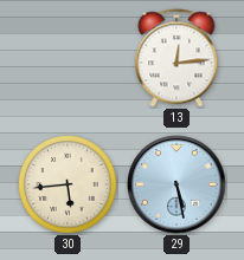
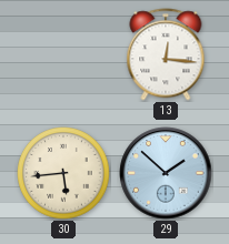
13: 12:14 -> 12:16 (166, 54)
29: 5:28 -> 1:52 (166, 173)
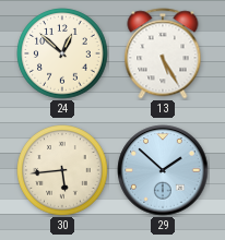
24: none -> 12:52 (62, 53)
13: 12:16 -> 5:25 (163, 53)
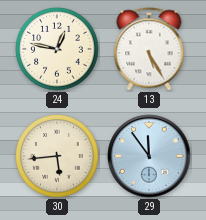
24: 12:52 -> 12:47 (57, 49)
29: 1:52 -> 11:54 (149, 156)
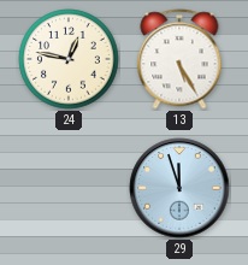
30: 5:44 -> none (57, 156)
29: 11:54 -> 11:57 (179, 188)
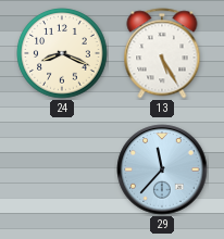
24: 12:47 -> 8:19 (62, 53)
29: 11:57 -> 11:37 (162, 169)
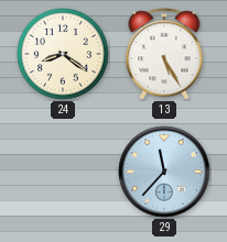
24: 8:19 -> 8:21 (63, 54)
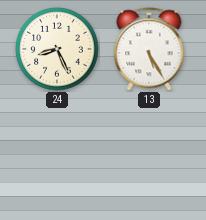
24: 8:21 -> 8:26 (57, 49)
29: 11:37 -> none (164, 172)
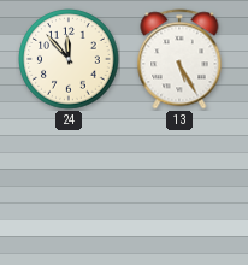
24: 8:26 -> 11:53 (69, 59)
